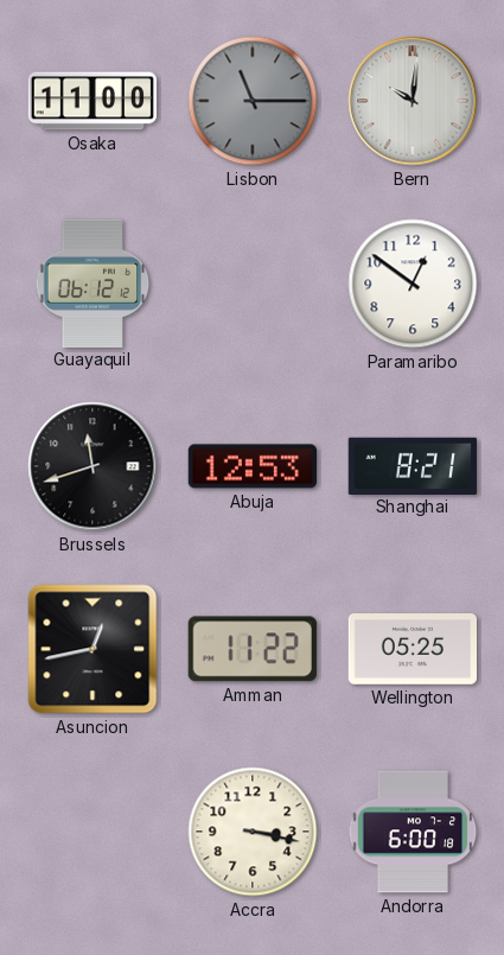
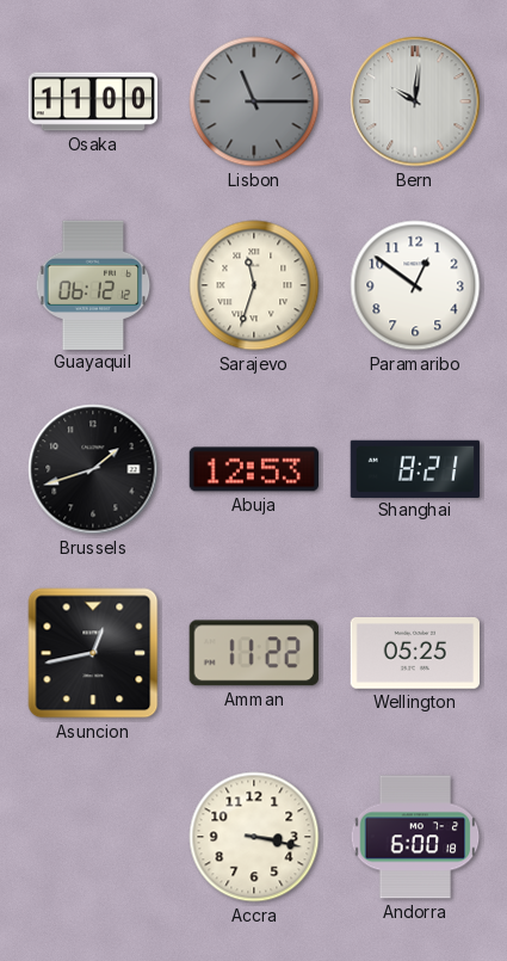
Sarajevo: none -> 11:33 (254, 285)
Brussels: 11:42 -> 1:42 (93, 469)
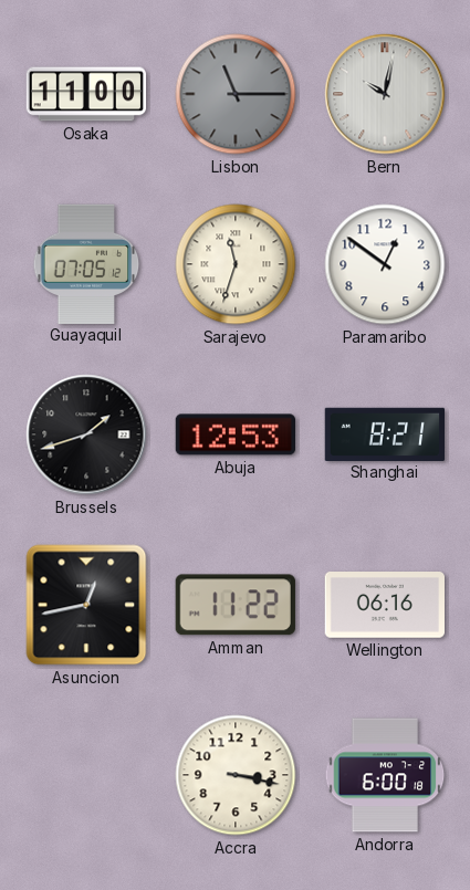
Bern: 10:01 -> 10:02 (385, 94)
Guayaquil: 06:12 -> 07:05 (86, 263)
Wellington: 05:25 -> 06:16 (384, 606)
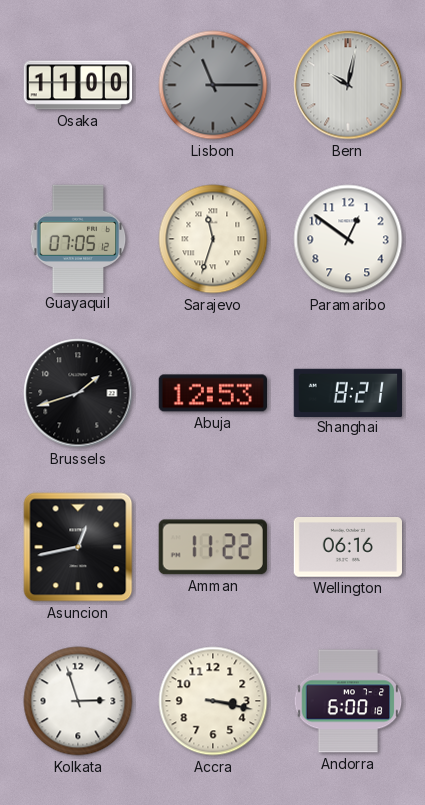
Kolkata: none -> 2:57 (78, 701)
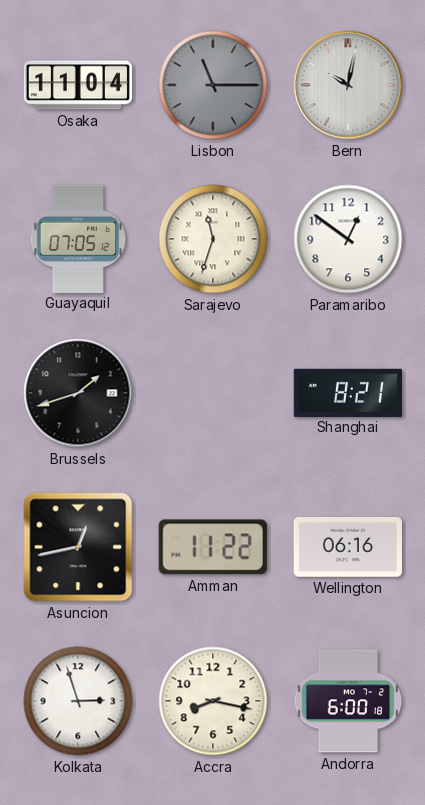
Osaka: 11:00 -> 11:04 (78, 85)
Abuja: 12:53 -> none (212, 393)
Accra: 3:17 -> 8:17 (213, 701)
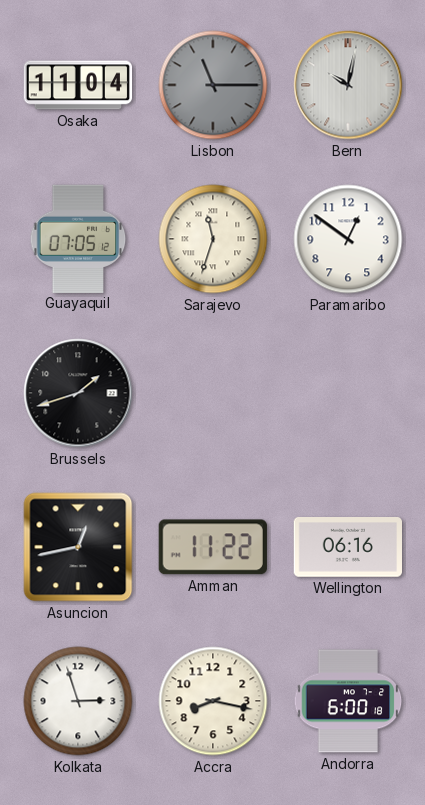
Shanghai: 8:21 -> none (348, 392)
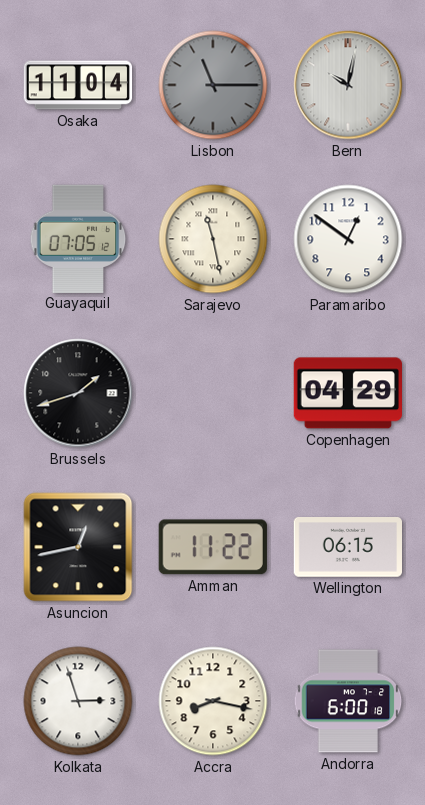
Sarajevo: 11:33 -> 11:28 (213, 239)
Copenhagen: none -> 04:29 (347, 393)
Wellington: 06:16 -> 06:15 (347, 548)
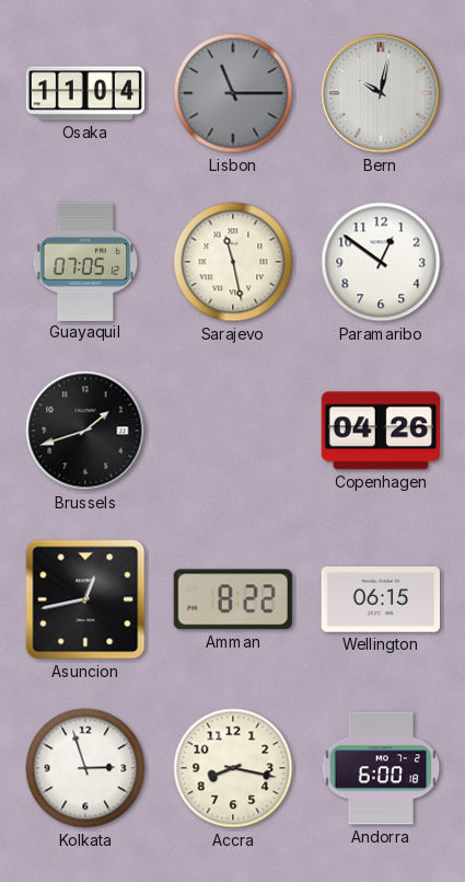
Copenhagen: 04:29 -> 04:26 (380, 431)
Amman: 11:22 -> 8:22 (233, 599)
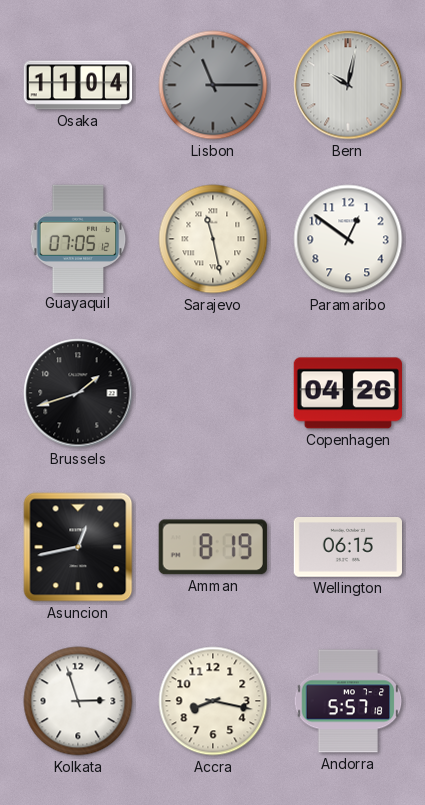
Amman: 8:22 -> 8:19 (213, 547)
Andorra: 6:00 -> 5:57 (348, 701)
